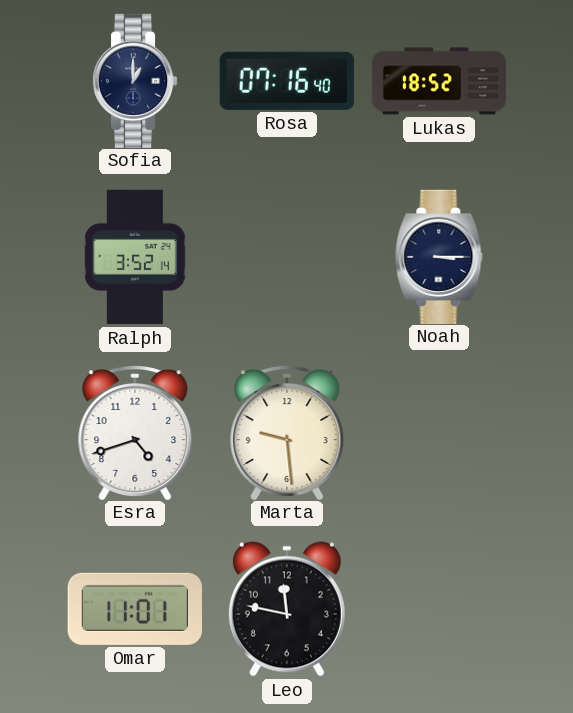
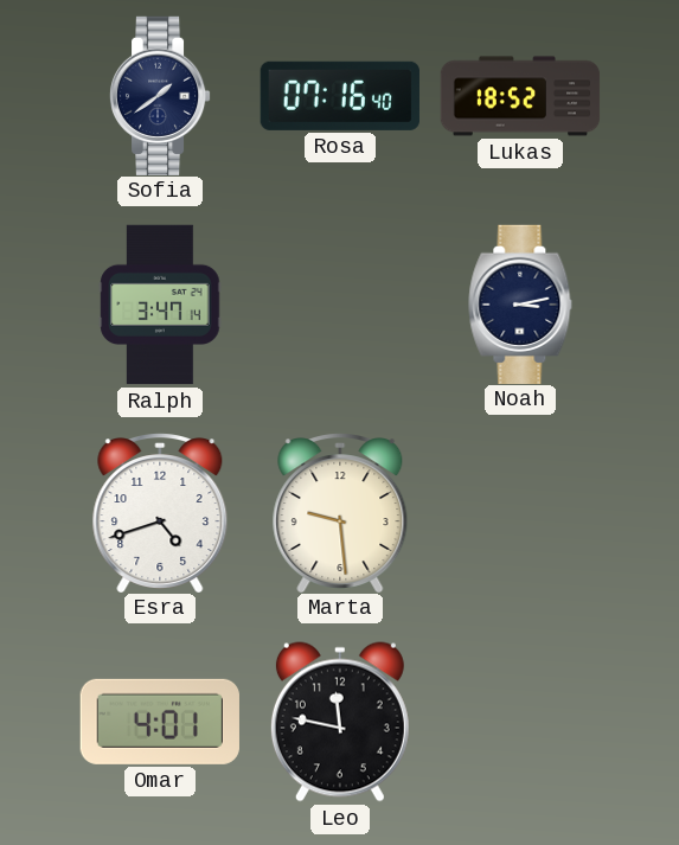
Sofia: 1:00 -> 1:39 (160, 95)
Ralph: 3:52 -> 3:47 (160, 305)
Noah: 3:15 -> 3:13 (520, 303)
Omar: 11:01 -> 4:01 (160, 722)
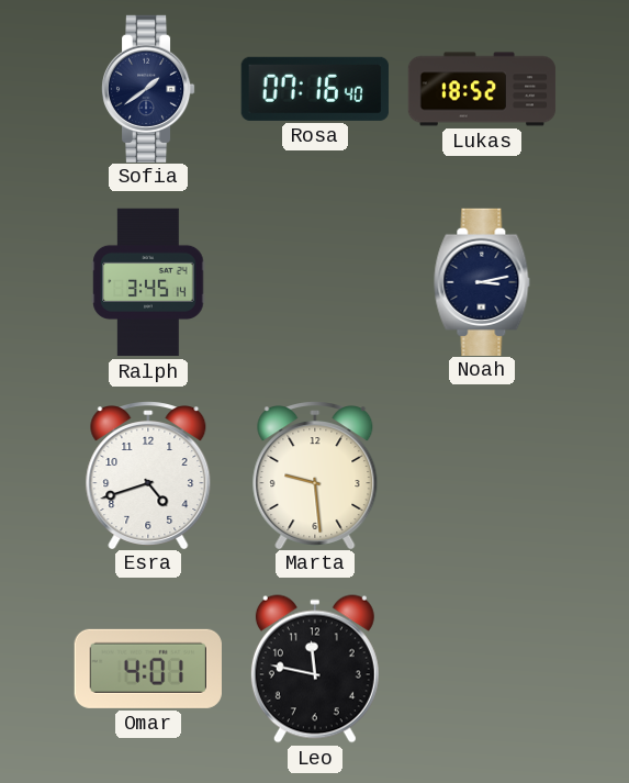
Ralph: 3:47 -> 3:45 (148, 282)
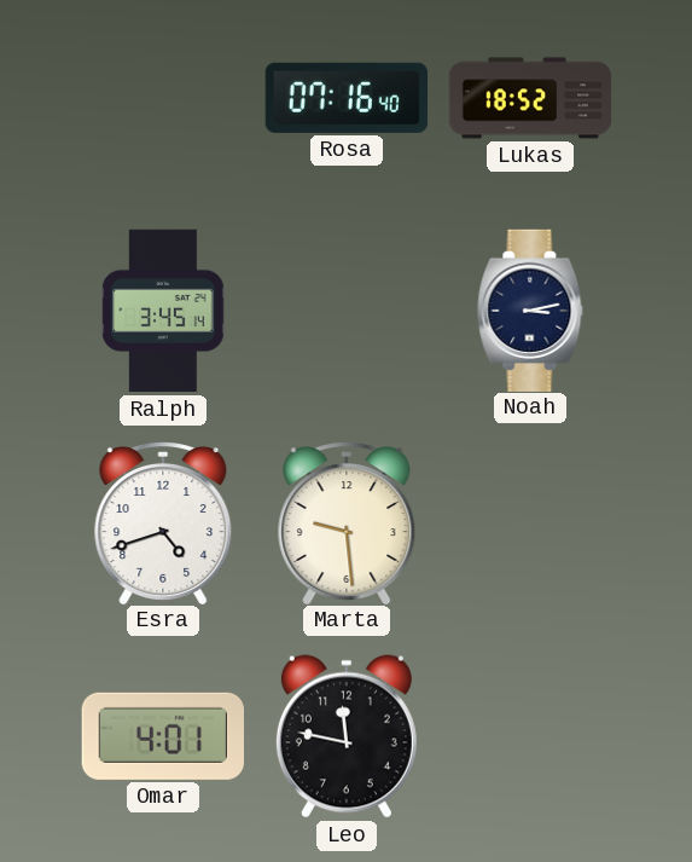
Sofia: 1:39 -> none (148, 88)
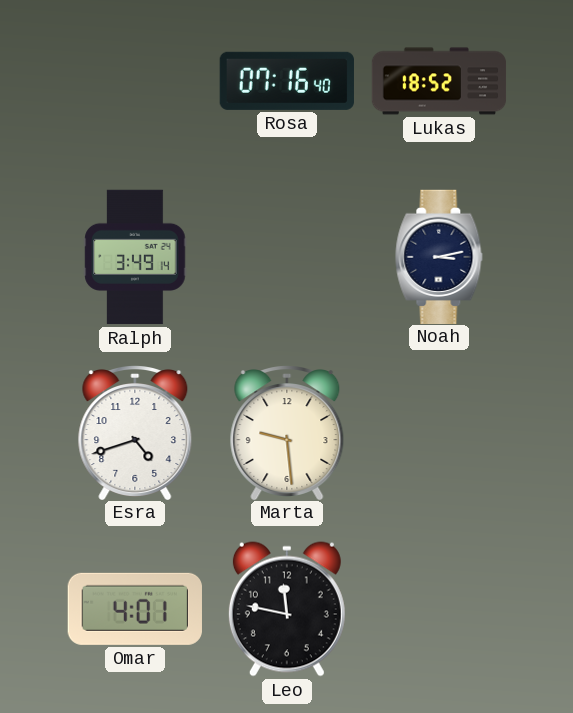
Ralph: 3:45 -> 3:49 (135, 257)
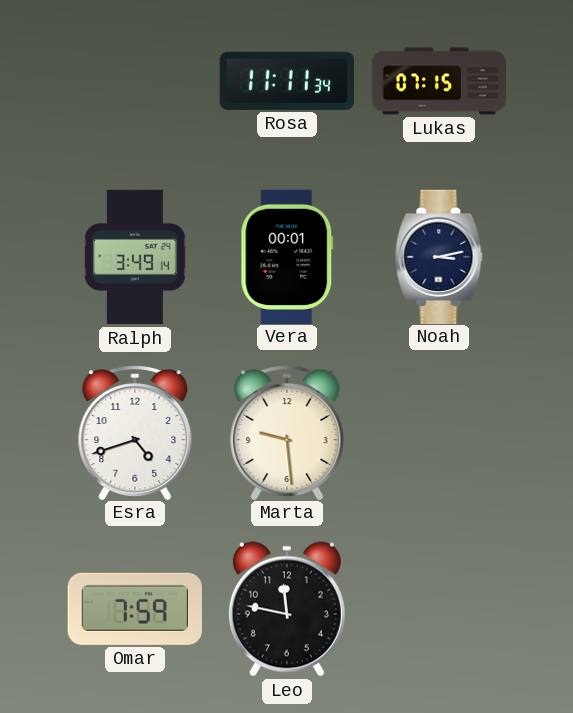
Rosa: 07:16 -> 11:11 (287, 81)
Lukas: 18:52 -> 07:15 (439, 81)
Vera: none -> 00:01 (287, 256)
Omar: 4:01 -> 7:59 (135, 609)
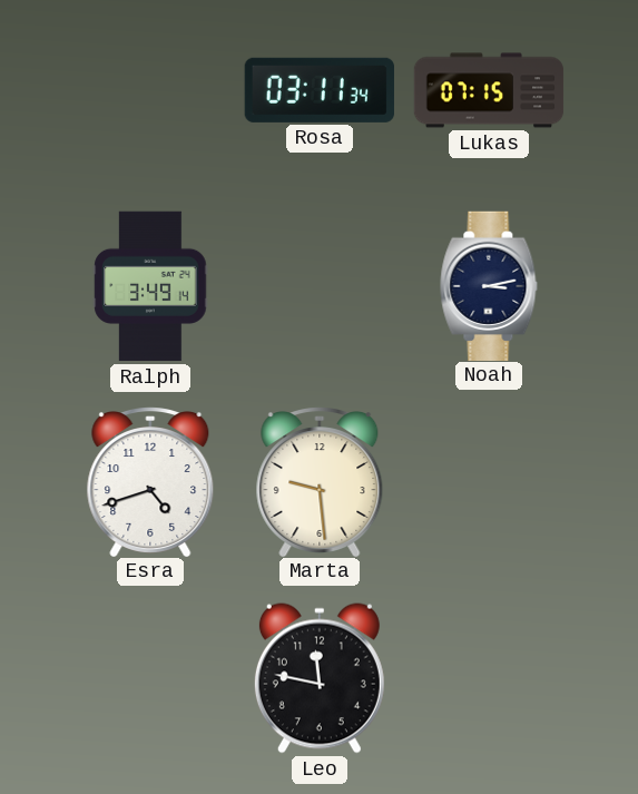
Rosa: 11:11 -> 03:11 (320, 90)
Vera: 00:01 -> none (287, 256)
Omar: 7:59 -> none (135, 609)
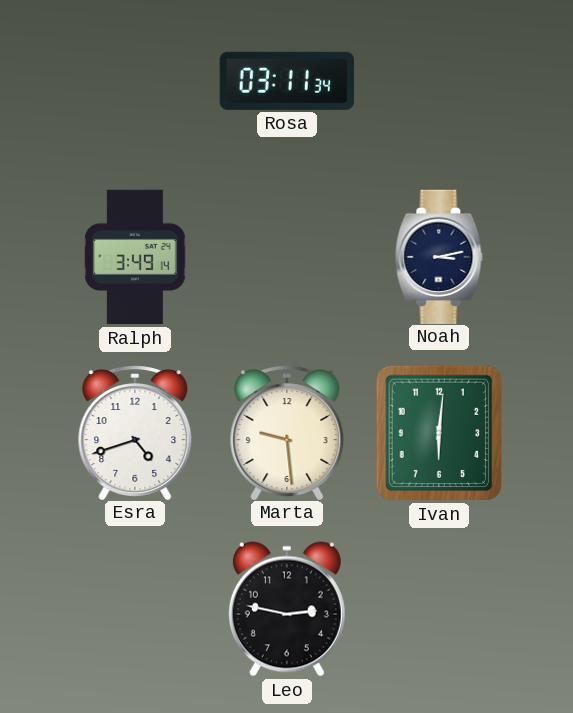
Lukas: 07:15 -> none (489, 90)
Ivan: none -> 6:01 (438, 433)
Leo: 11:47 -> 2:47 (287, 609)
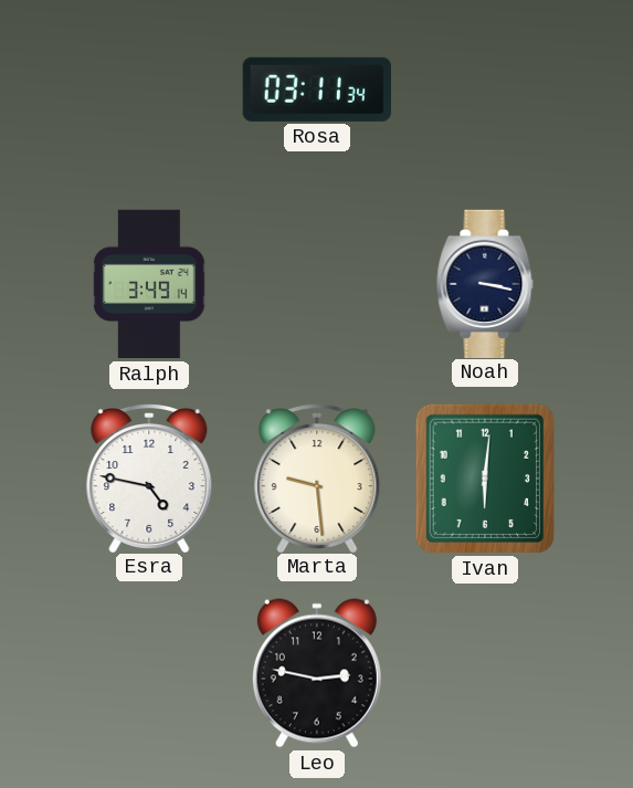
Noah: 3:13 -> 3:17 (485, 283)
Esra: 4:42 -> 4:47 (149, 479)
